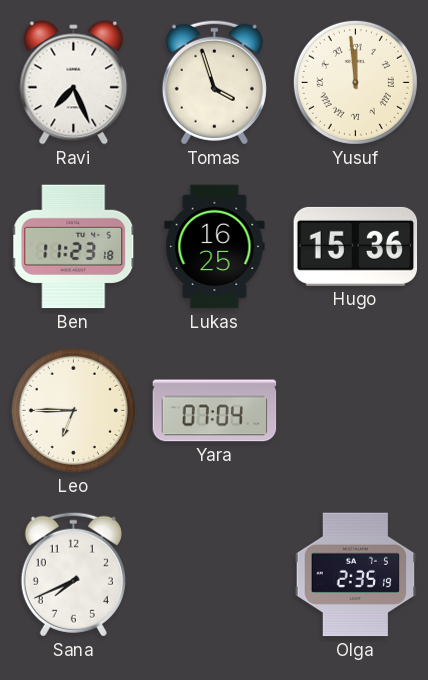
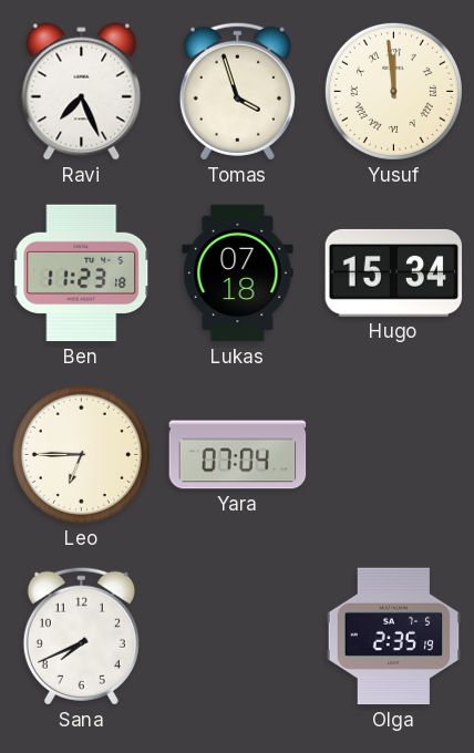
Lukas: 16:25 -> 07:18 (238, 274)
Hugo: 15:36 -> 15:34 (394, 272)
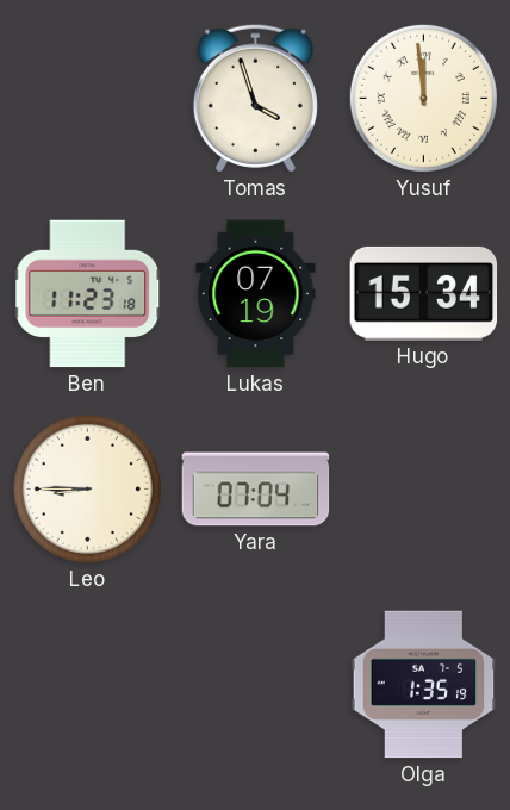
Ravi: 7:26 -> none (82, 92)
Lukas: 07:18 -> 07:19 (256, 294)
Leo: 6:45 -> 8:45 (87, 488)
Sana: 7:41 -> none (81, 636)
Olga: 2:35 -> 1:35 (424, 685)
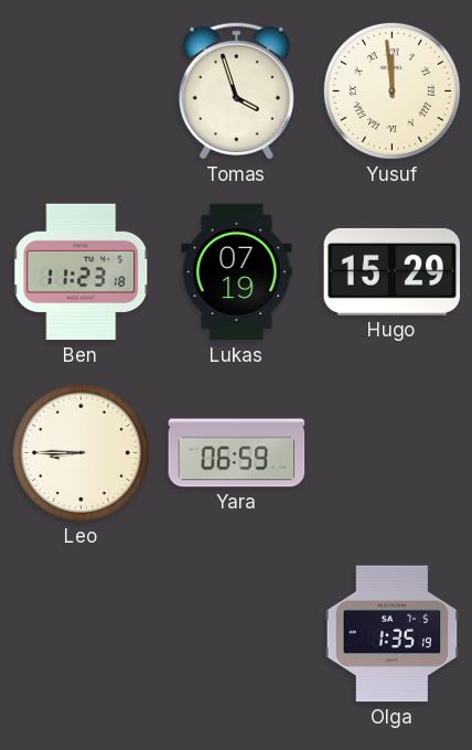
Hugo: 15:34 -> 15:29 (393, 271)
Yara: 07:04 -> 06:59 (237, 453)
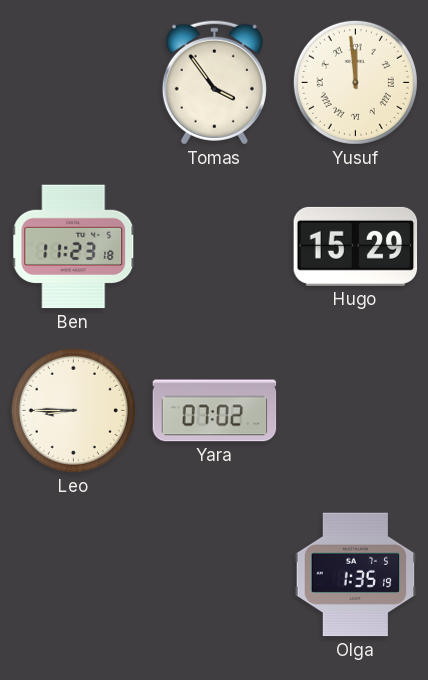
Tomas: 3:57 -> 3:54 (214, 82)
Lukas: 07:19 -> none (237, 272)
Yara: 06:59 -> 07:02 (215, 411)
